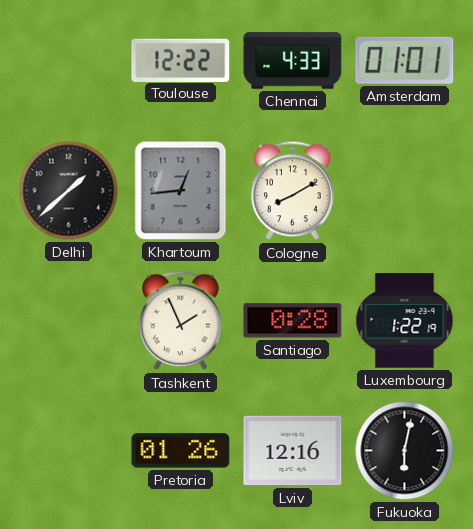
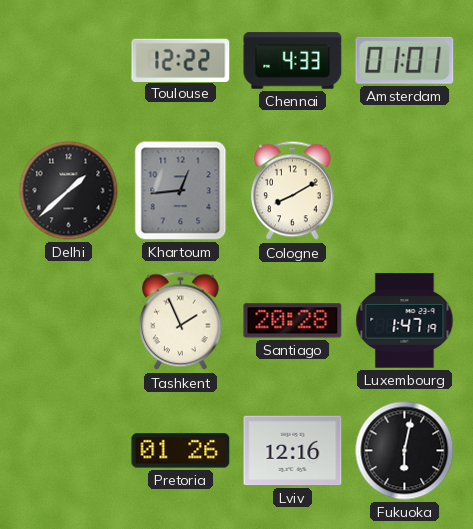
Santiago: 0:28 -> 20:28 (293, 321)
Luxembourg: 1:22 -> 1:47 (405, 321)
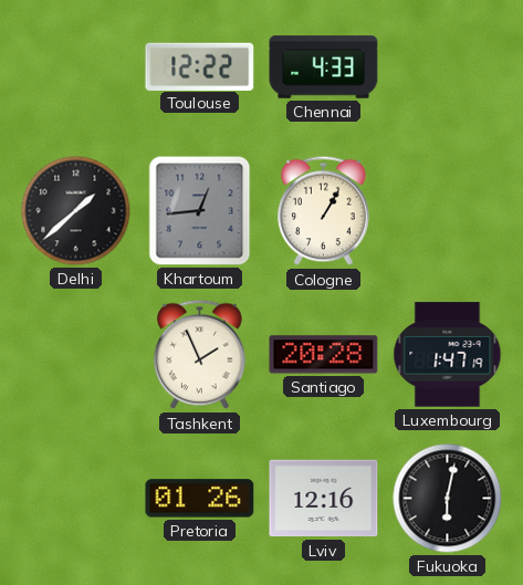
Amsterdam: 01:01 -> none (405, 60)
Cologne: 8:10 -> 1:05 (324, 211)
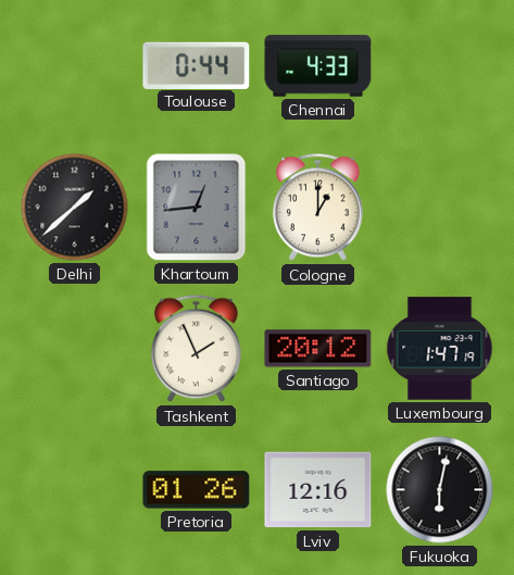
Toulouse: 12:22 -> 0:44 (197, 65)
Cologne: 1:05 -> 1:00 (318, 208)
Santiago: 20:28 -> 20:12 (318, 349)
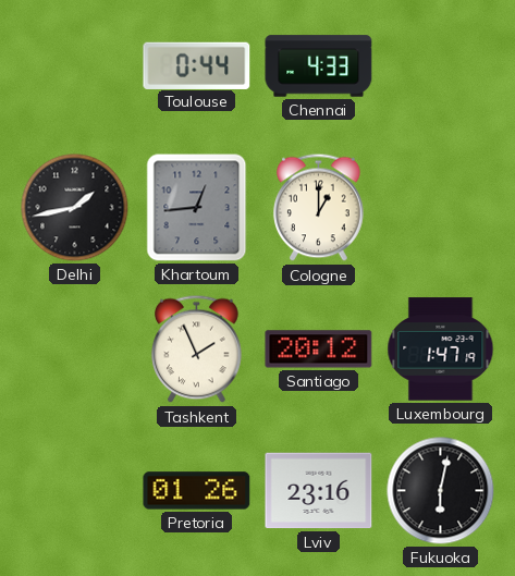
Delhi: 1:38 -> 1:43 (75, 208)
Lviv: 12:16 -> 23:16 (319, 491)
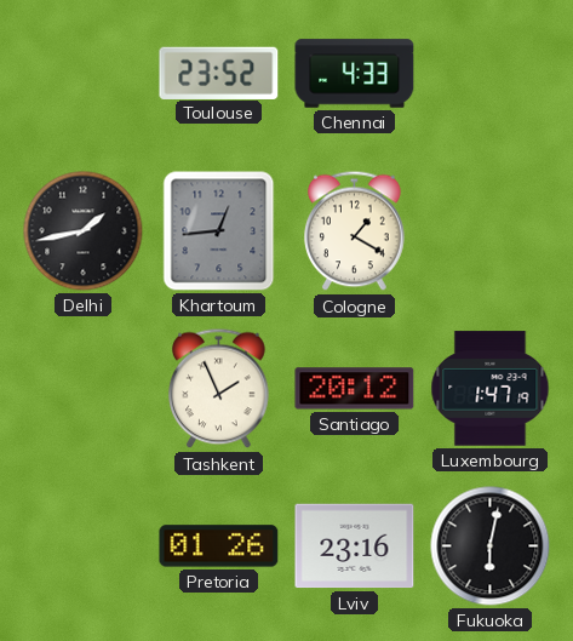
Toulouse: 0:44 -> 23:52 (219, 73)
Cologne: 1:00 -> 1:20 (355, 231)
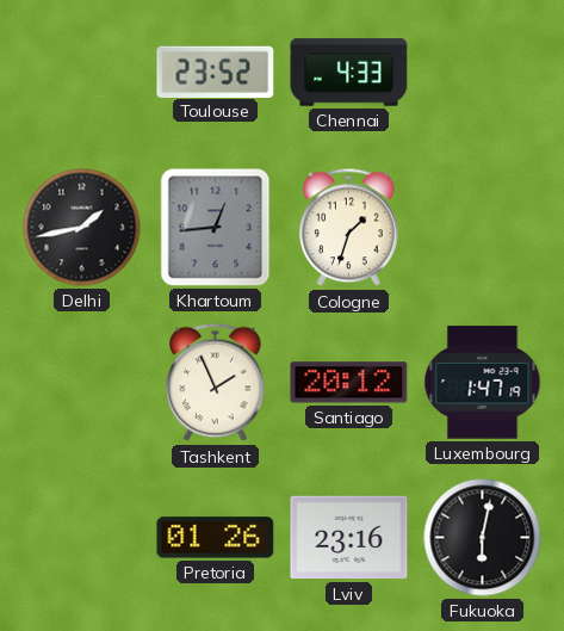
Cologne: 1:20 -> 1:33 (349, 228)
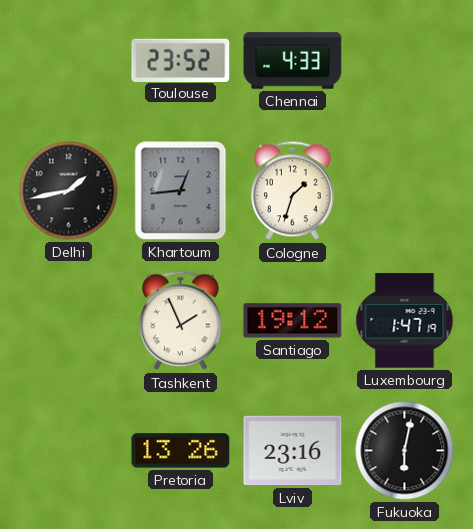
Santiago: 20:12 -> 19:12 (293, 321)
Pretoria: 01:26 -> 13:26 (181, 451)
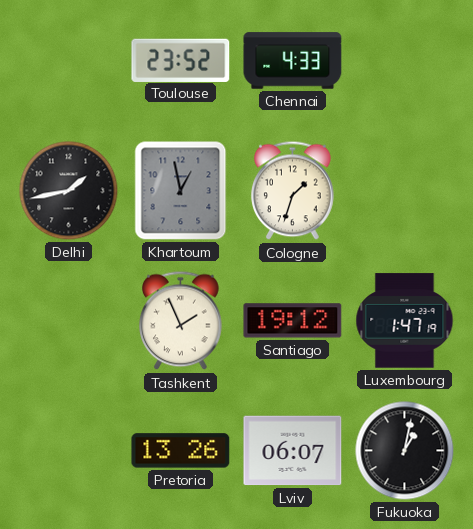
Khartoum: 12:44 -> 12:58 (181, 191)
Lviv: 23:16 -> 06:07 (293, 451)
Fukuoka: 6:02 -> 1:02 (405, 451)
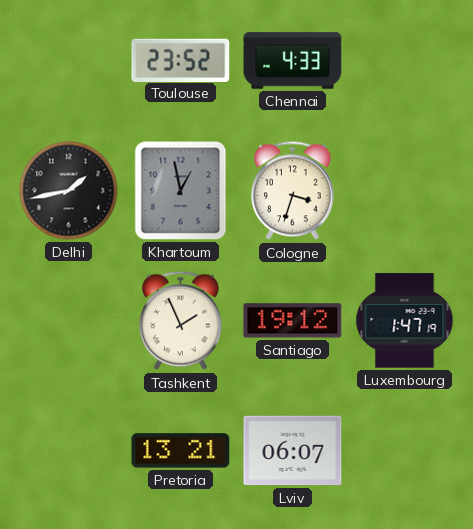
Cologne: 1:33 -> 3:33 (293, 191)
Pretoria: 13:26 -> 13:21 (181, 451)
Fukuoka: 1:02 -> none (405, 451)
